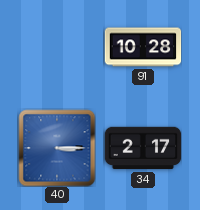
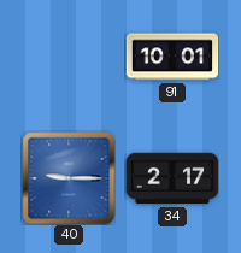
91: 10:28 -> 10:01 (172, 57)
40: 3:15 -> 9:15 (69, 178)
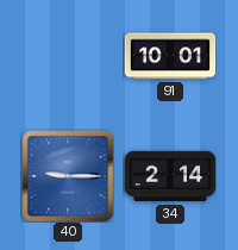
34: 2:17 -> 2:14 (170, 176)
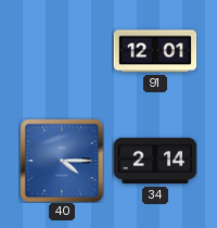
91: 10:01 -> 12:01 (155, 51)
40: 9:15 -> 4:15 (62, 161)
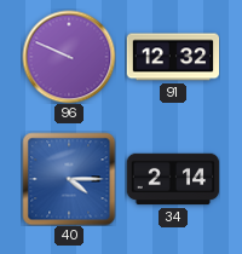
96: none -> 9:49 (69, 57)
91: 12:01 -> 12:32 (173, 57)
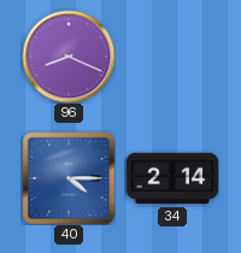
96: 9:49 -> 8:19 (69, 57)
91: 12:32 -> none (173, 57)
